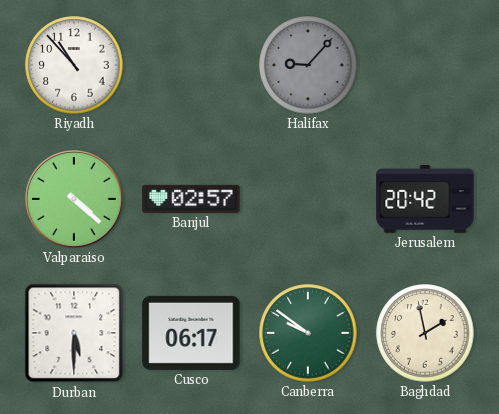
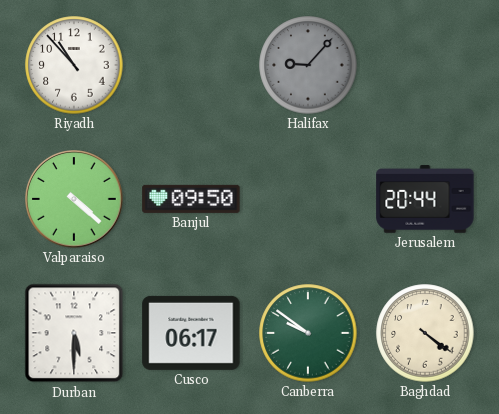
Banjul: 02:57 -> 09:50 (191, 199)
Jerusalem: 20:42 -> 20:44 (425, 199)
Baghdad: 1:58 -> 4:21 (425, 333)
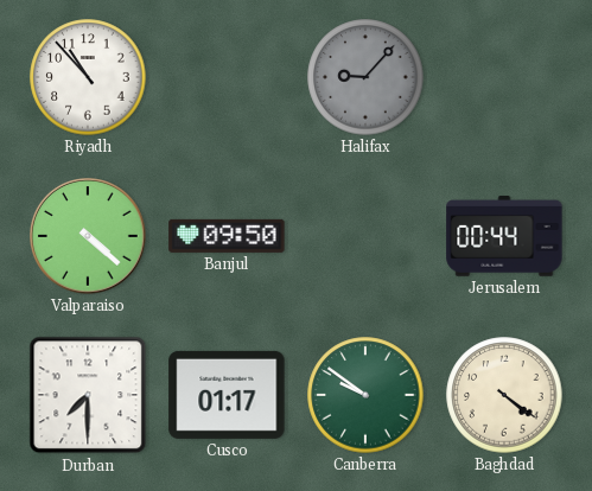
Jerusalem: 20:44 -> 00:44 (504, 236)
Durban: 5:30 -> 7:30 (88, 395)
Cusco: 06:17 -> 01:17 (227, 395)
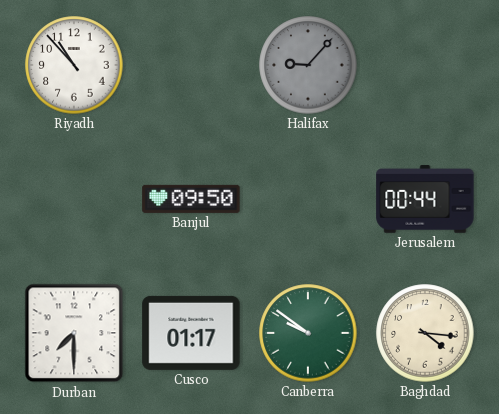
Valparaiso: 4:22 -> none (89, 237)
Baghdad: 4:21 -> 4:16 (425, 333)
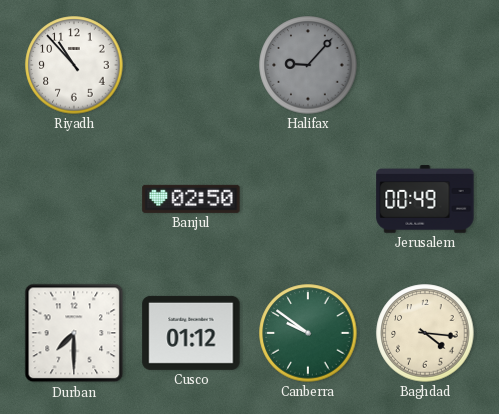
Banjul: 09:50 -> 02:50 (191, 199)
Jerusalem: 00:44 -> 00:49 (425, 199)
Cusco: 01:17 -> 01:12 (191, 333)
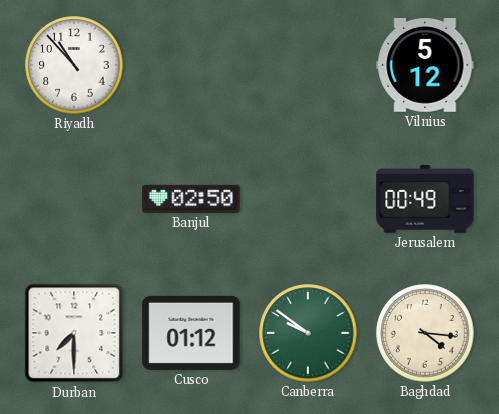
Halifax: 9:07 -> none (308, 65)
Vilnius: none -> 5:12 (425, 66)
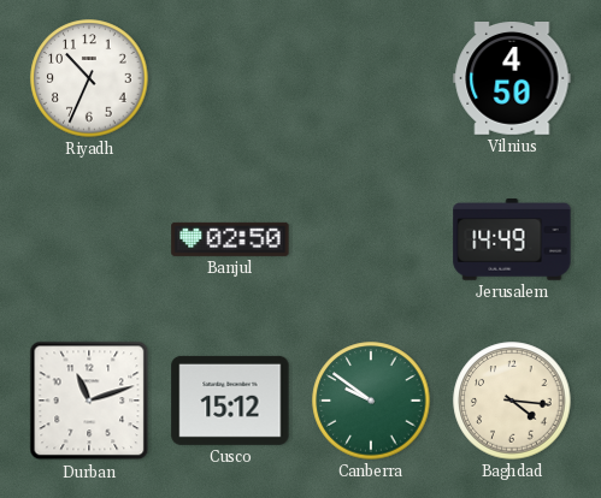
Riyadh: 10:53 -> 10:34 (89, 78)
Vilnius: 5:12 -> 4:50 (512, 79)
Jerusalem: 00:49 -> 14:49 (512, 239)
Durban: 7:30 -> 11:12 (89, 401)
Cusco: 01:12 -> 15:12 (230, 401)
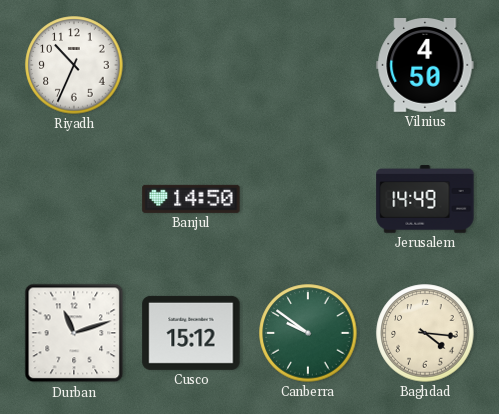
Banjul: 02:50 -> 14:50 (191, 199)
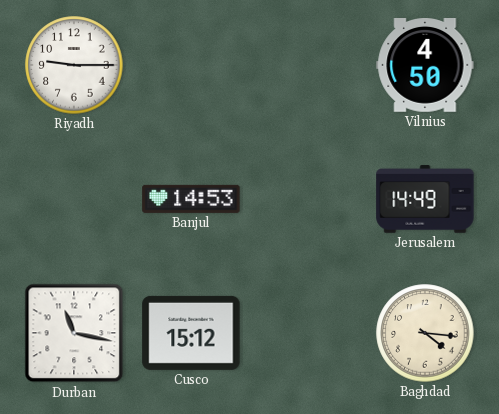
Riyadh: 10:34 -> 9:15 (74, 65)
Banjul: 14:50 -> 14:53 (191, 199)
Durban: 11:12 -> 11:17 (74, 333)
Canberra: 9:51 -> none (308, 333)
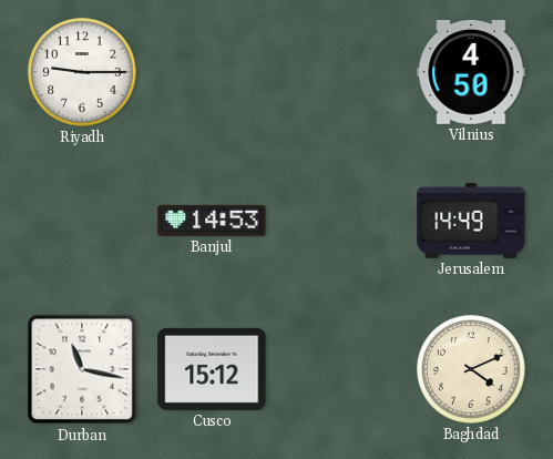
Baghdad: 4:16 -> 4:11 (471, 369)
